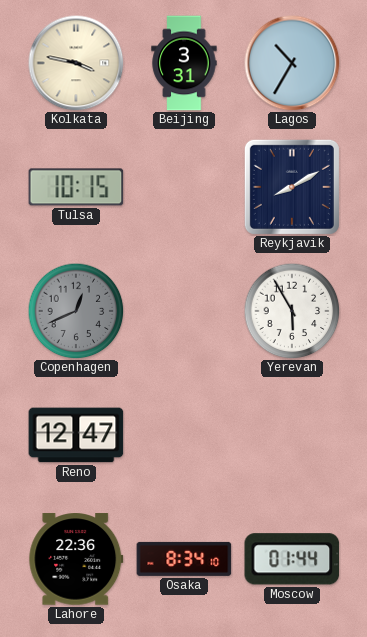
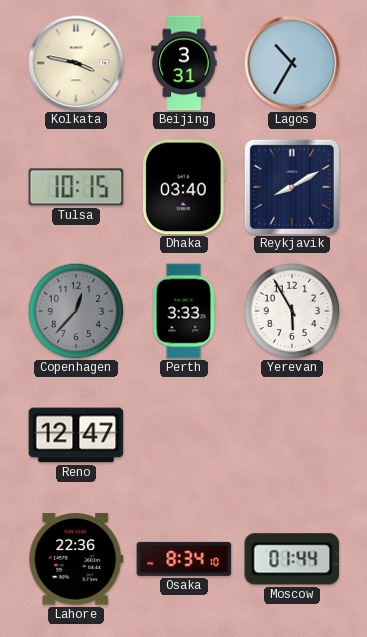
Dhaka: none -> 03:40 (185, 187)
Copenhagen: 12:41 -> 12:37 (76, 311)
Perth: none -> 3:33 (184, 311)
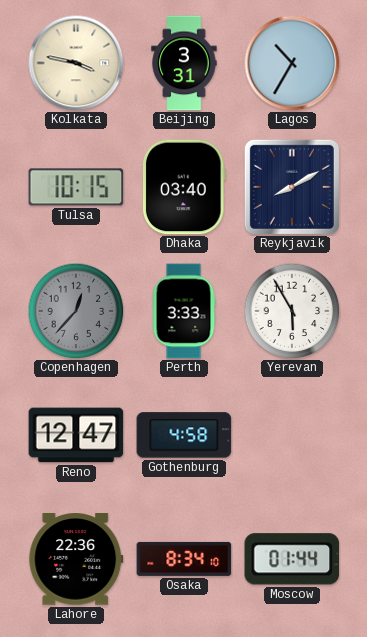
Gothenburg: none -> 4:58 (184, 435)
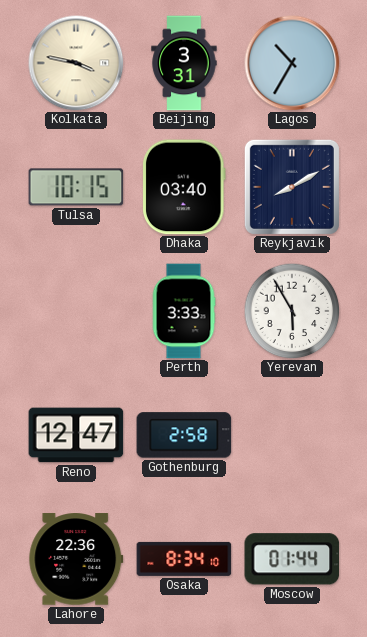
Copenhagen: 12:37 -> none (76, 311)
Gothenburg: 4:58 -> 2:58 (184, 435)
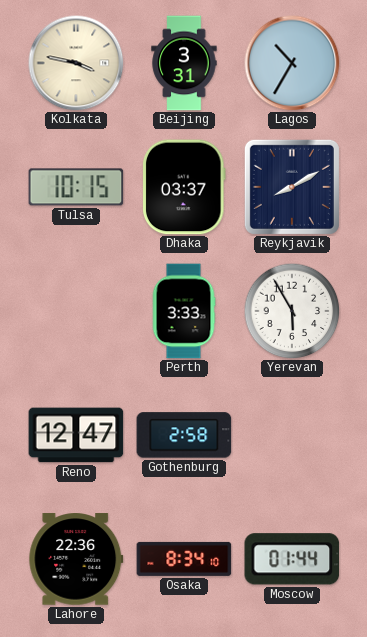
Dhaka: 03:40 -> 03:37 (185, 187)
